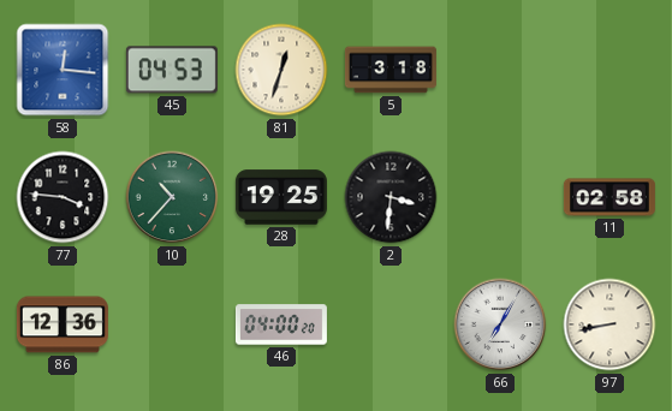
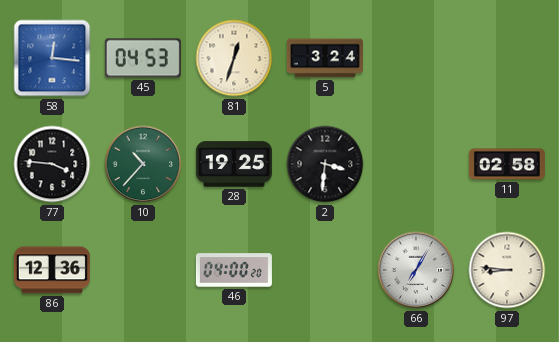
5: 3:18 -> 3:24 (325, 58)
97: 8:43 -> 8:46 (507, 270)
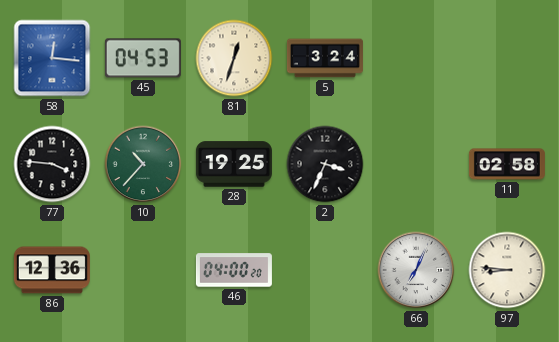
2: 3:31 -> 3:34 (325, 164)
66: 7:05 -> 7:04 (416, 270)
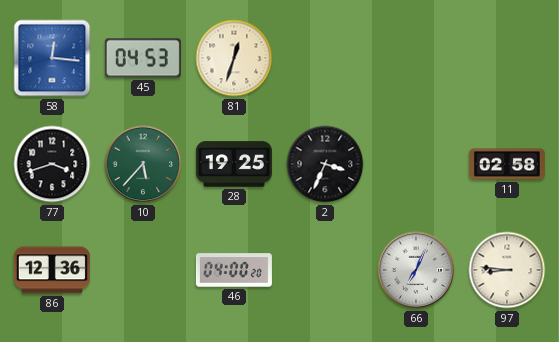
5: 3:24 -> none (325, 58)
77: 3:46 -> 3:42 (52, 164)
10: 10:37 -> 5:37 (143, 164)
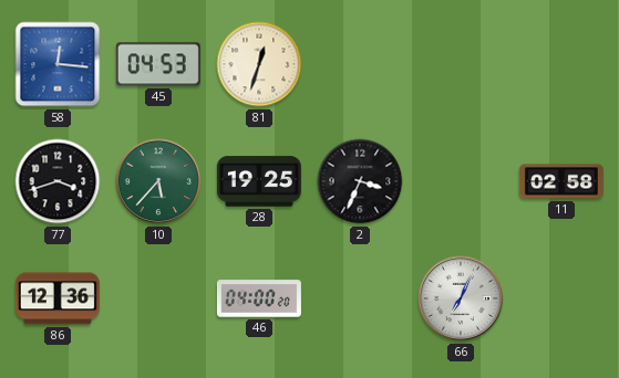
97: 8:46 -> none (507, 270)
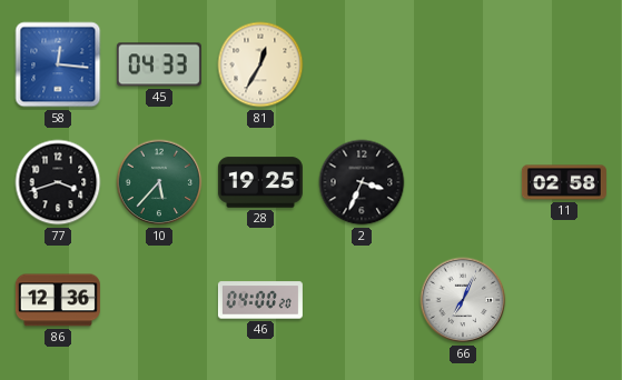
45: 04:53 -> 04:33 (159, 64)
81: 12:33 -> 12:35 (260, 64)
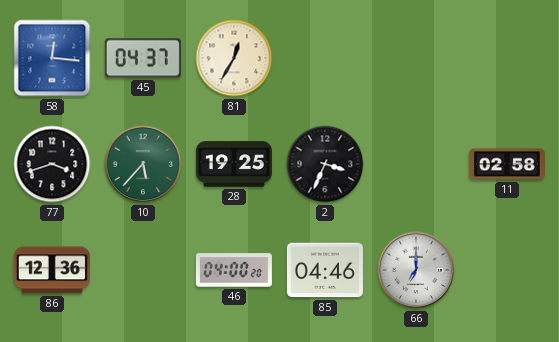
45: 04:33 -> 04:37 (143, 58)
85: none -> 04:46 (325, 270)
66: 7:04 -> 7:00 (416, 270)
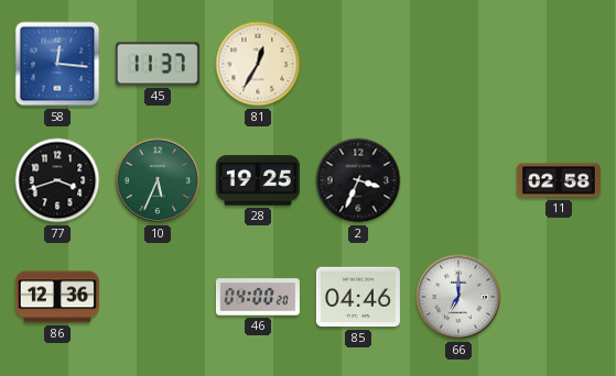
45: 04:37 -> 11:37 (158, 64)
10: 5:37 -> 5:34 (158, 180)
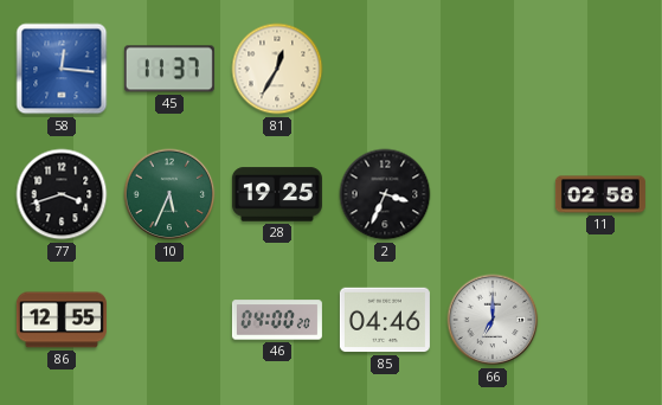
86: 12:36 -> 12:55 (62, 320)
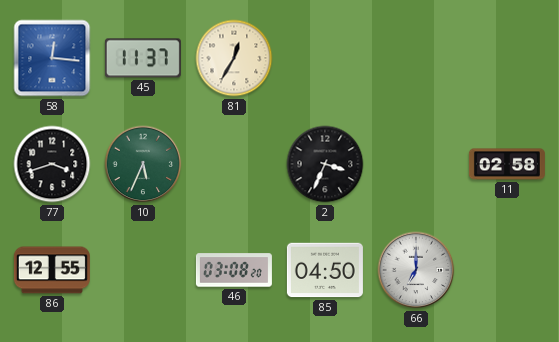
28: 19:25 -> none (277, 194)
46: 04:00 -> 03:08 (234, 270)
85: 04:46 -> 04:50 (325, 270)
